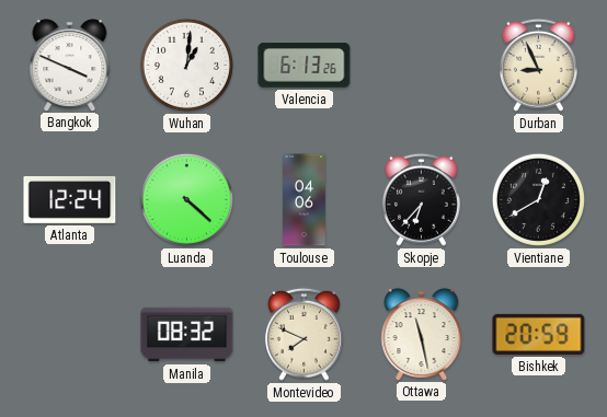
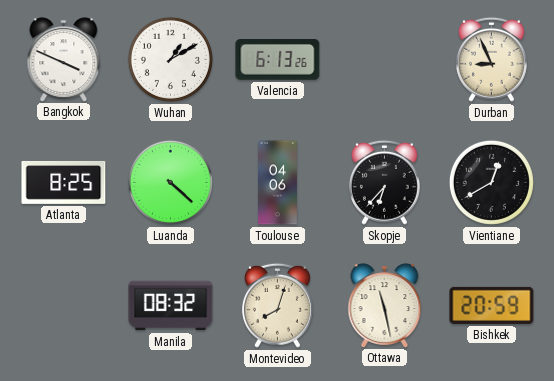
Wuhan: 1:01 -> 1:10 (170, 59)
Atlanta: 12:24 -> 8:25 (64, 182)
Montevideo: 7:49 -> 8:03 (277, 305)
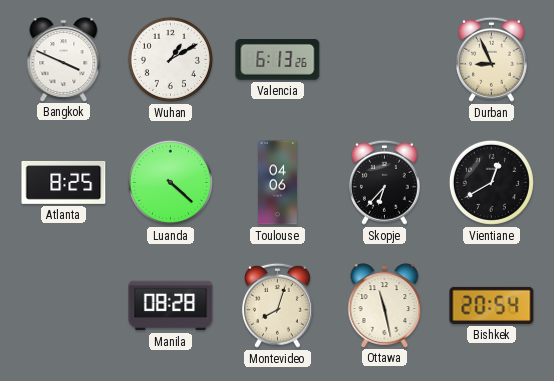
Manila: 08:32 -> 08:28 (171, 306)
Bishkek: 20:59 -> 20:54 (492, 305)
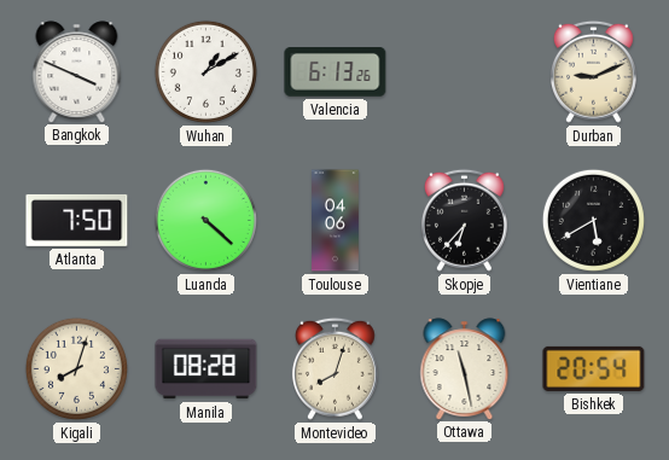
Durban: 8:56 -> 9:11 (593, 71)
Atlanta: 8:25 -> 7:50 (77, 220)
Vientiane: 12:40 -> 5:40 (593, 220)
Kigali: none -> 8:03 (76, 368)
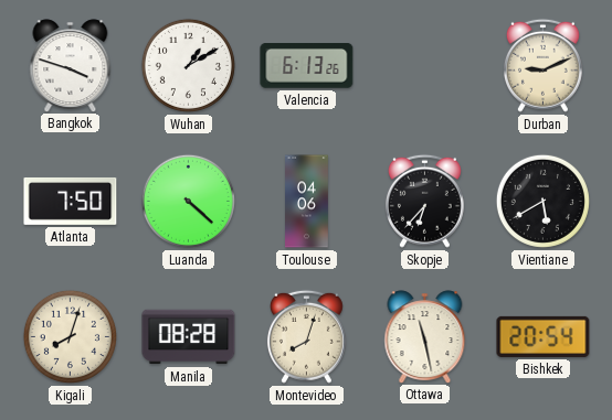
Bangkok: 3:49 -> 3:48 (71, 65)
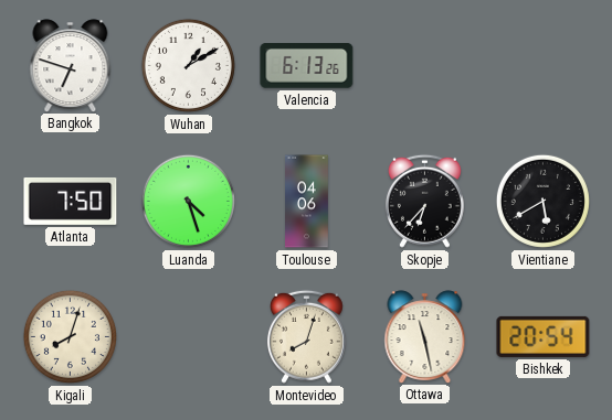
Bangkok: 3:48 -> 6:48 (71, 65)
Durban: 9:11 -> none (542, 65)
Luanda: 4:22 -> 4:27 (188, 201)
Manila: 08:28 -> none (189, 337)
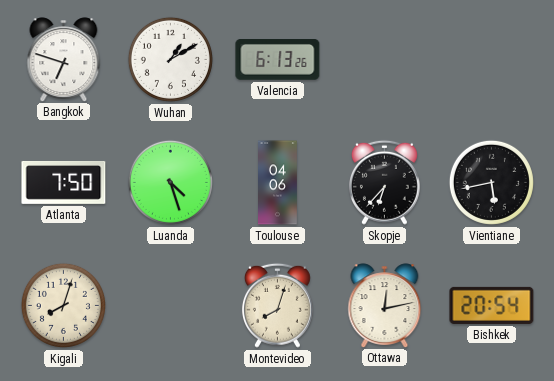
Vientiane: 5:40 -> 5:43 (491, 182)
Ottawa: 11:28 -> 12:13 (385, 305)
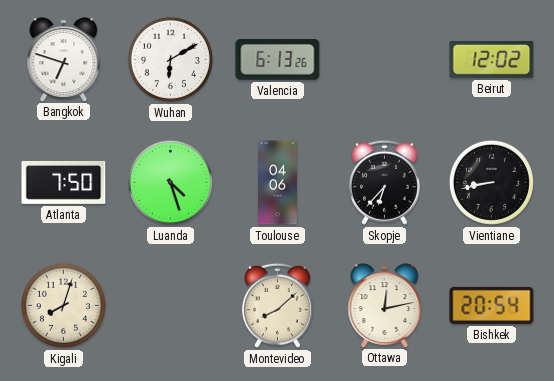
Wuhan: 1:10 -> 6:10 (170, 59)
Beirut: none -> 12:02 (492, 59)
Vientiane: 5:43 -> 8:43 (491, 182)
Montevideo: 8:03 -> 8:08 (277, 305)
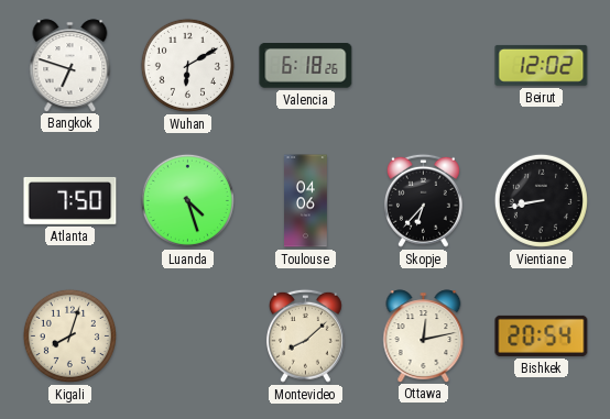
Valencia: 6:13 -> 6:18 (306, 66)
